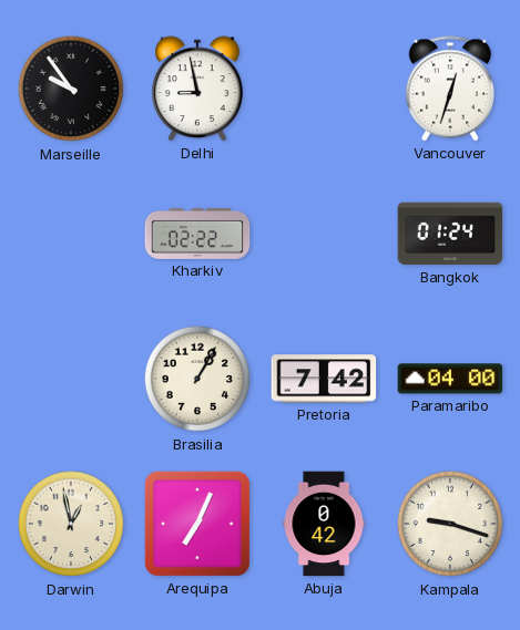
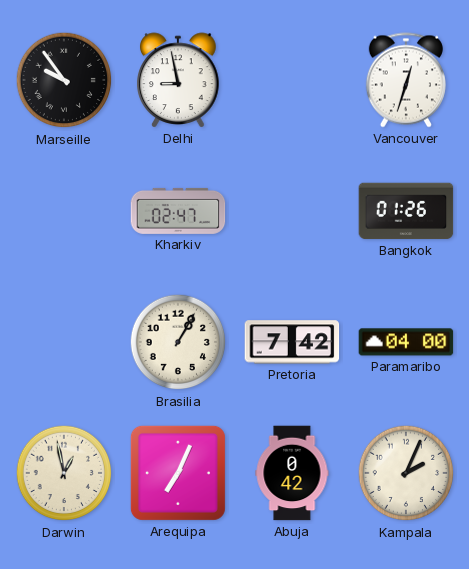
Kharkiv: 02:22 -> 02:47 (178, 211)
Bangkok: 01:24 -> 01:26 (406, 211)
Kampala: 9:18 -> 2:04 (406, 473)
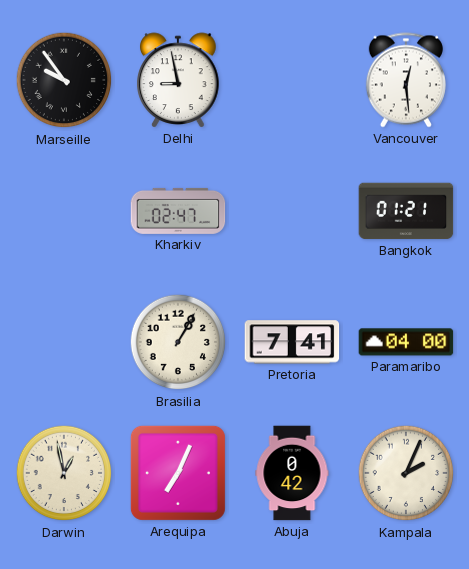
Vancouver: 12:33 -> 12:29 (406, 80)
Bangkok: 01:26 -> 01:21 (406, 211)
Pretoria: 7:42 -> 7:41 (292, 342)
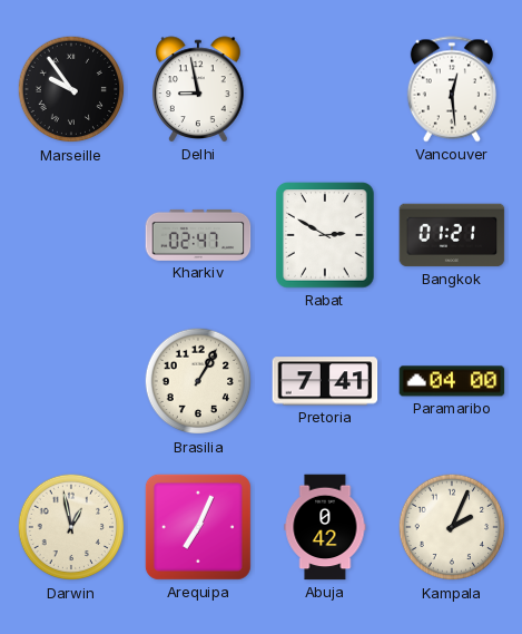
Rabat: none -> 2:50 (325, 235)
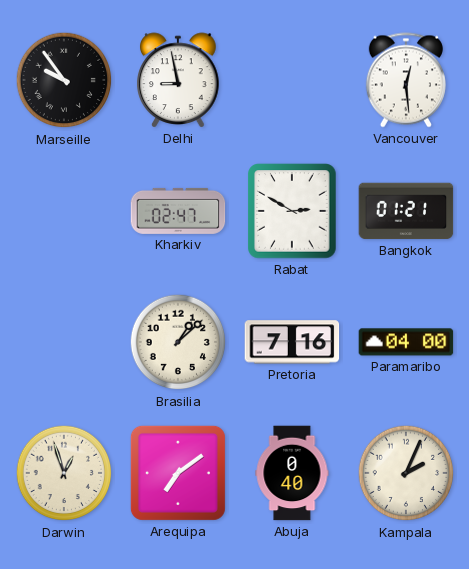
Brasilia: 1:05 -> 1:08 (178, 342)
Pretoria: 7:41 -> 7:16 (292, 342)
Darwin: 12:58 -> 12:57 (64, 473)
Arequipa: 7:04 -> 7:09 (178, 473)
Abuja: 0:42 -> 0:40 (292, 473)
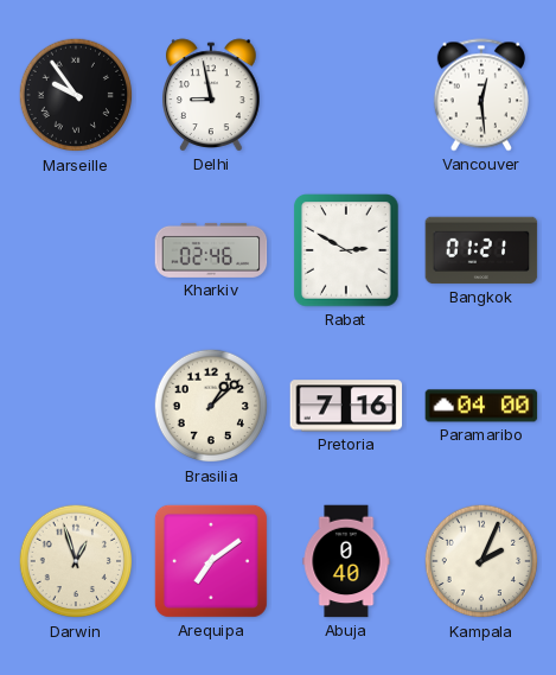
Kharkiv: 02:47 -> 02:46 (211, 250)
